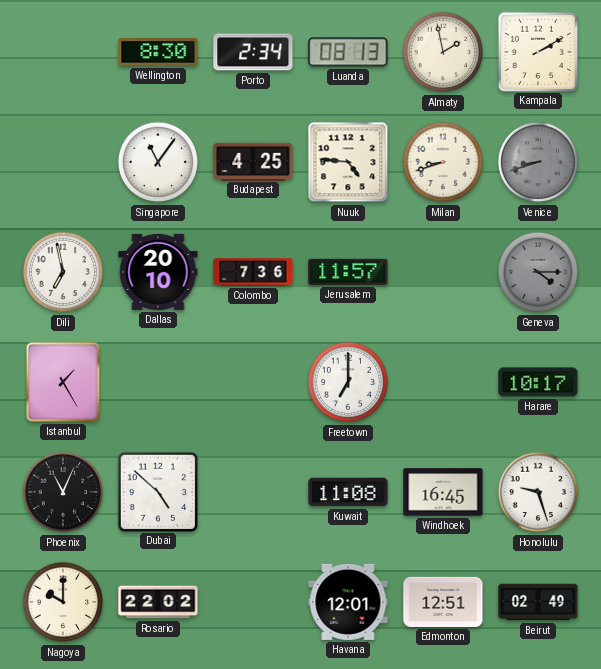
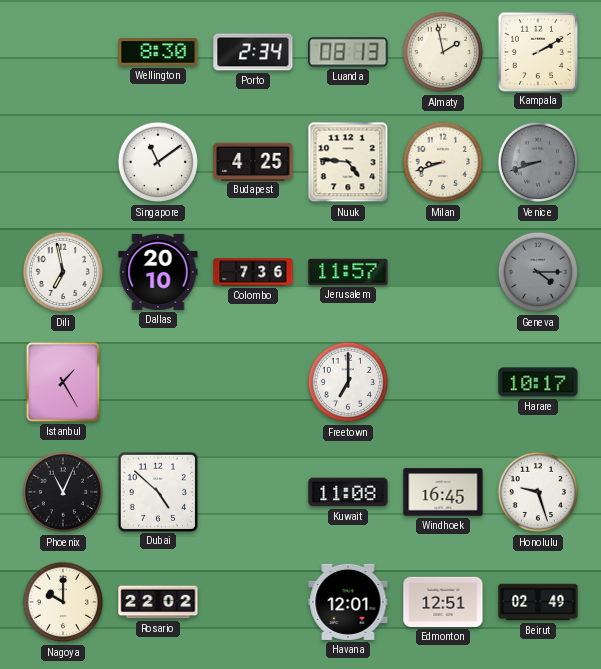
Singapore: 11:06 -> 11:09 (158, 162)
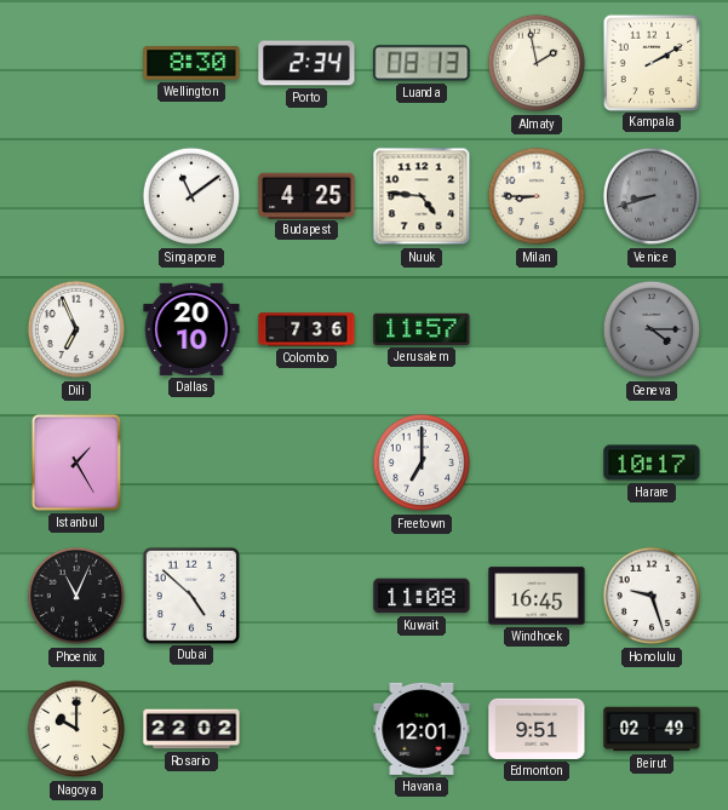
Milan: 8:42 -> 8:45 (537, 196)
Dili: 6:58 -> 6:56 (76, 329)
Edmonton: 12:51 -> 9:51 (537, 729)
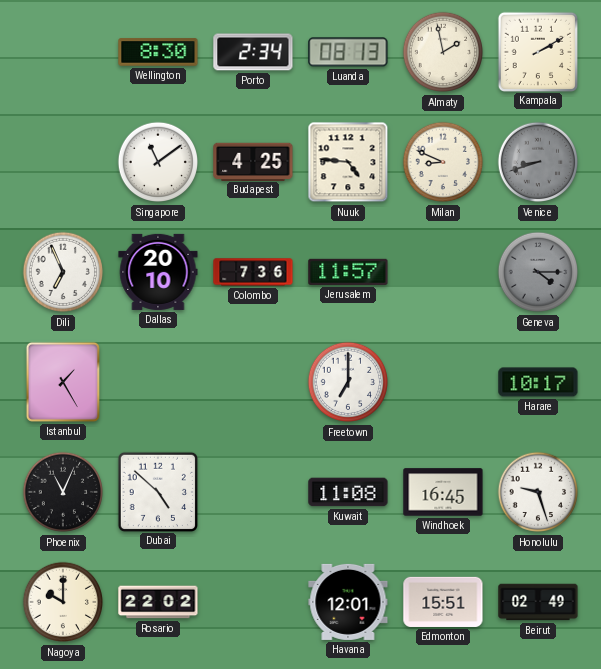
Milan: 8:45 -> 8:49 (443, 162)
Edmonton: 9:51 -> 15:51 (443, 602)
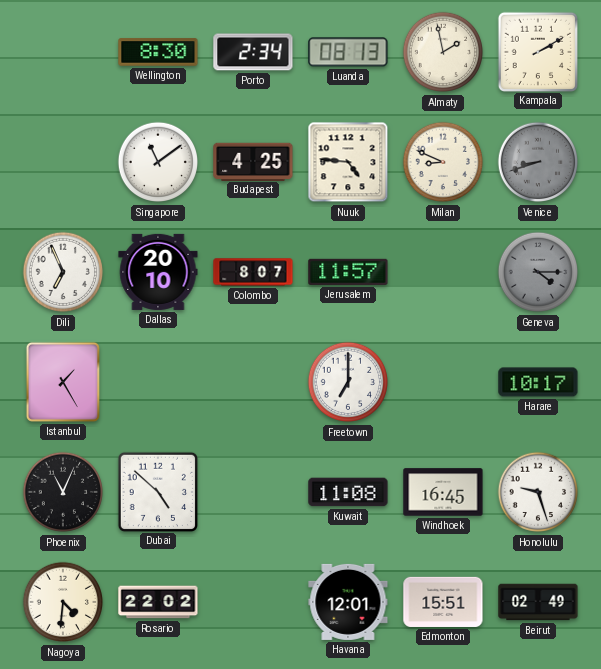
Colombo: 7:36 -> 8:07 (253, 272)
Nagoya: 10:00 -> 4:31 (63, 602)
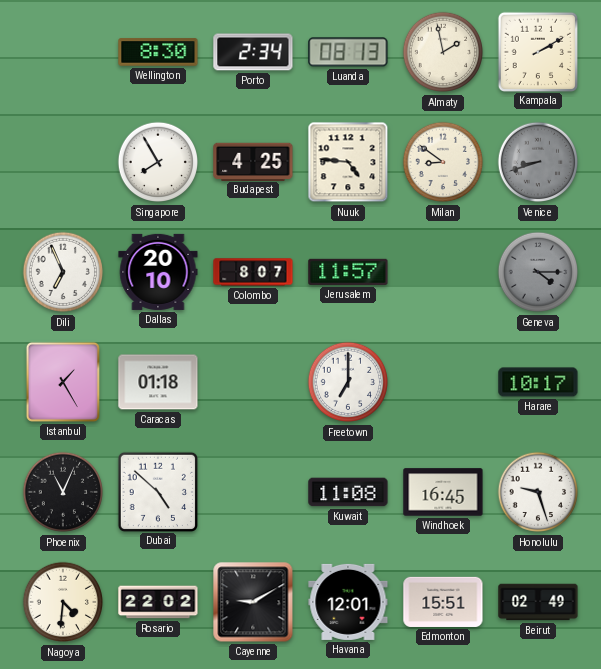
Singapore: 11:09 -> 7:55 (158, 162)
Milan: 8:49 -> 8:51 (443, 162)
Caracas: none -> 01:18 (158, 382)
Cayenne: none -> 9:10 (253, 602)
